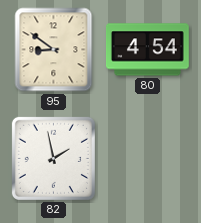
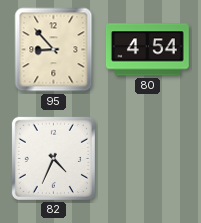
95: 8:51 -> 8:53 (54, 50)
82: 1:58 -> 4:34 (53, 158)
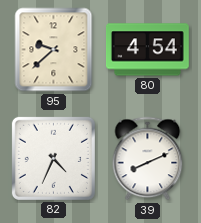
95: 8:53 -> 9:38 (54, 50)
39: none -> 8:11 (148, 159)
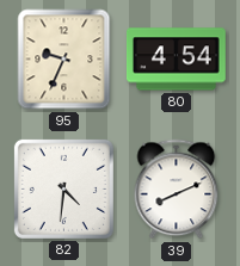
95: 9:38 -> 9:34 (64, 60)
82: 4:34 -> 4:31 (63, 188)
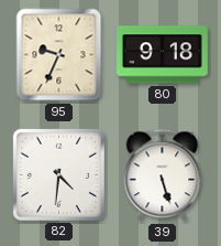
80: 4:54 -> 9:18 (163, 55)
39: 8:11 -> 5:27 (163, 175)
